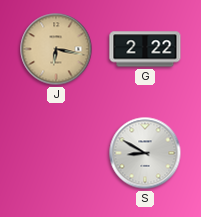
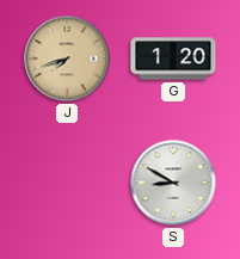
J: 6:17 -> 7:42 (67, 58)
G: 2:22 -> 1:20 (173, 58)
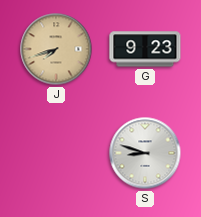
G: 1:20 -> 9:23 (145, 49)
S: 8:50 -> 8:48 (145, 153)
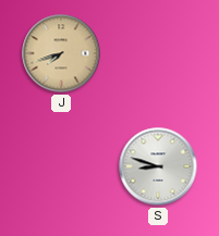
G: 9:23 -> none (145, 49)
